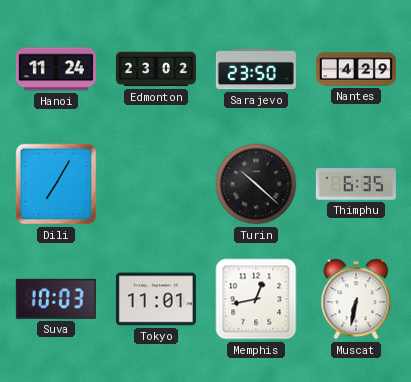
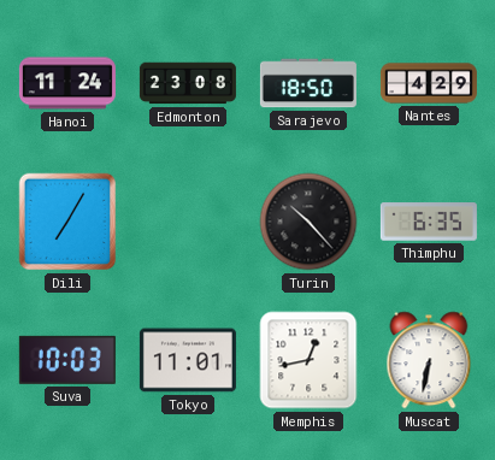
Edmonton: 23:02 -> 23:08 (188, 83)
Sarajevo: 23:50 -> 18:50 (308, 83)
Turin: 10:22 -> 10:23 (308, 222)
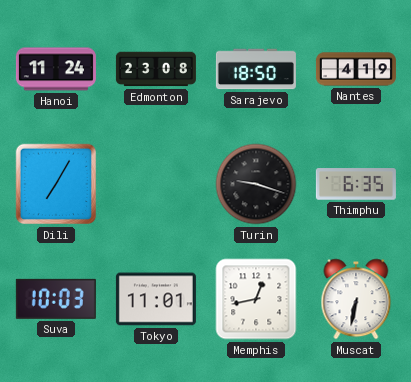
Nantes: 4:29 -> 4:19 (356, 69)
Turin: 10:23 -> 9:18 (256, 184)
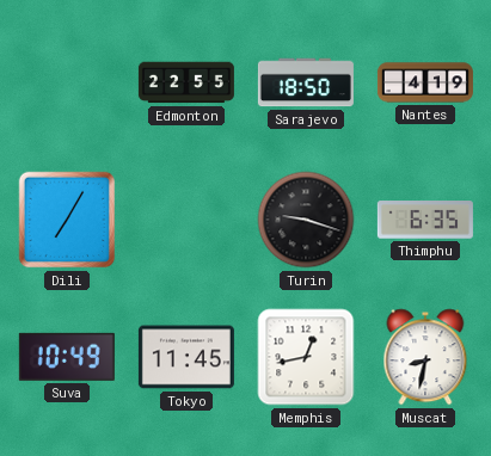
Hanoi: 11:24 -> none (56, 69)
Edmonton: 23:08 -> 22:55 (186, 82)
Suva: 10:03 -> 10:49 (67, 357)
Tokyo: 11:01 -> 11:45 (186, 357)
Muscat: 6:32 -> 8:32 (425, 357)
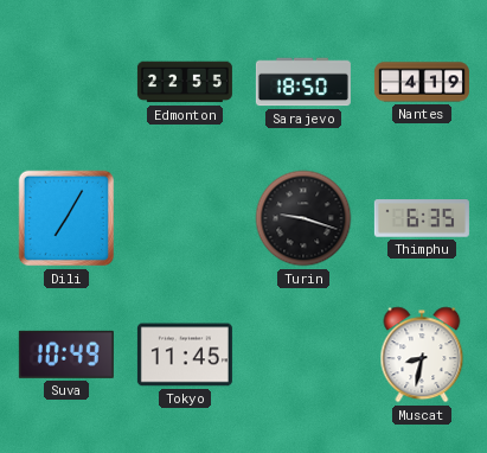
Memphis: 12:43 -> none (306, 357)
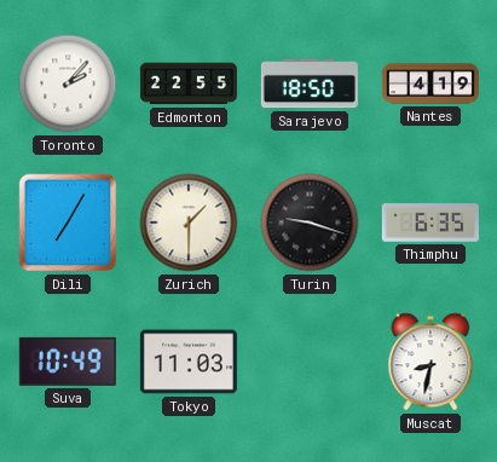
Toronto: none -> 2:07 (68, 83)
Zurich: none -> 1:30 (189, 223)
Tokyo: 11:45 -> 11:03 (189, 362)
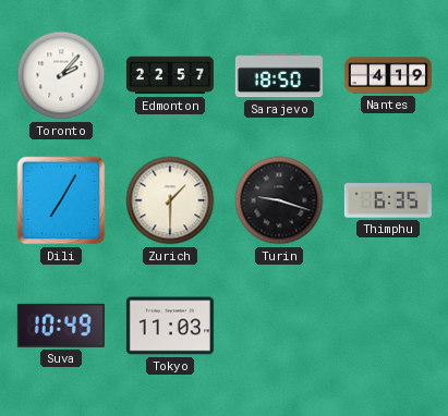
Edmonton: 22:55 -> 22:57 (170, 75)
Muscat: 8:32 -> none (430, 362)
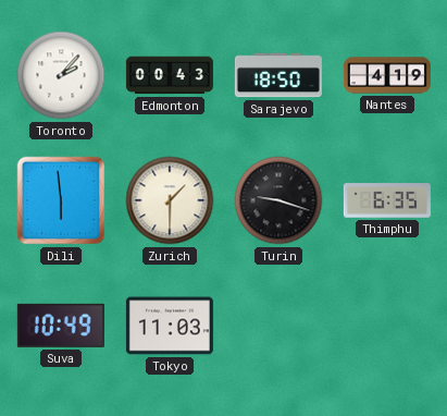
Edmonton: 22:57 -> 00:43 (170, 75)
Dili: 7:05 -> 5:59 (61, 200)
